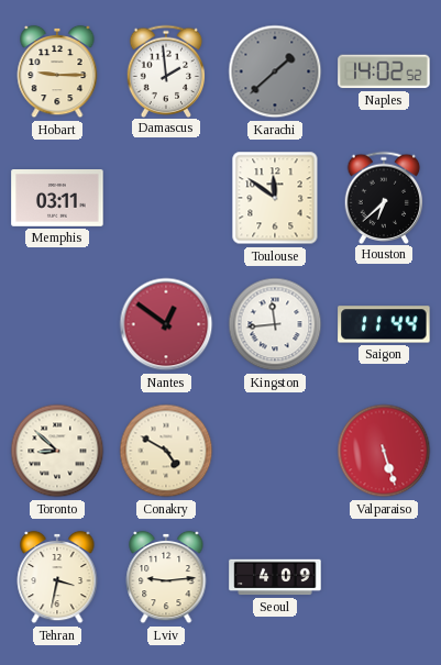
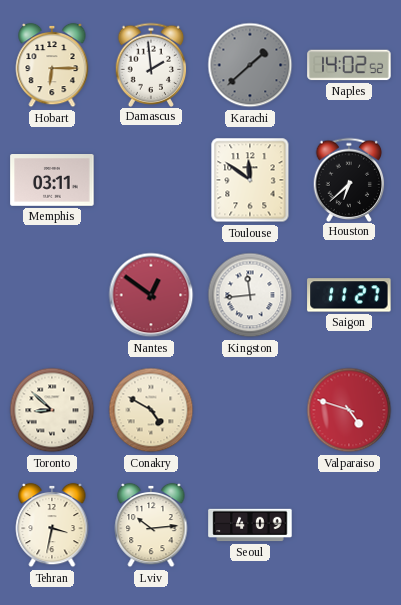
Hobart: 9:15 -> 6:15 (52, 65)
Saigon: 11:44 -> 11:27 (349, 295)
Valparaiso: 5:27 -> 4:48 (349, 410)
Lviv: 9:14 -> 10:14 (151, 525)
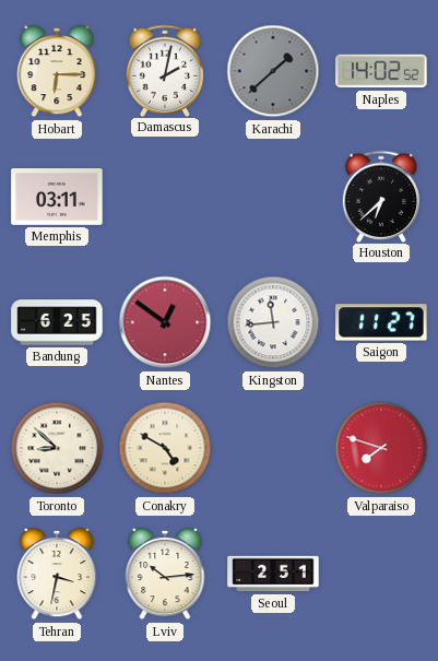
Damascus: 1:59 -> 2:02 (165, 70)
Toulouse: 11:51 -> none (250, 180)
Bandung: none -> 6:25 (57, 322)
Valparaiso: 4:48 -> 7:48 (381, 448)
Seoul: 4:09 -> 2:51 (273, 574)
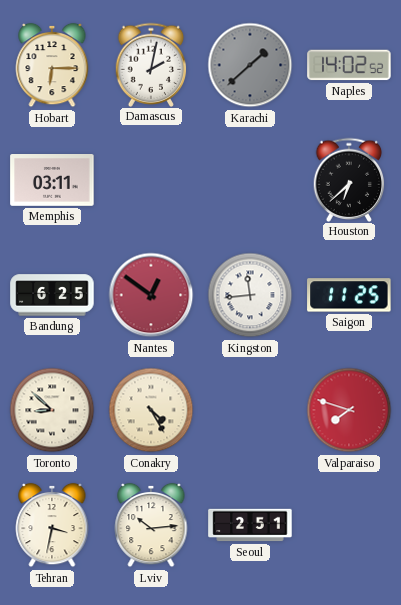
Saigon: 11:27 -> 11:25 (349, 295)
Conakry: 4:50 -> 4:25 (151, 410)
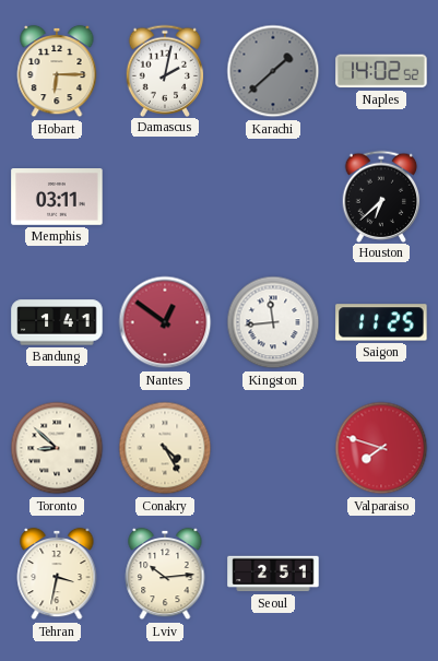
Bandung: 6:25 -> 1:41 (57, 322)
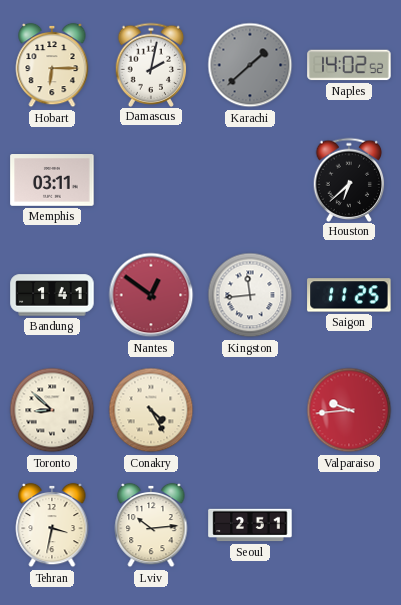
Valparaiso: 7:48 -> 9:44 (349, 410)
